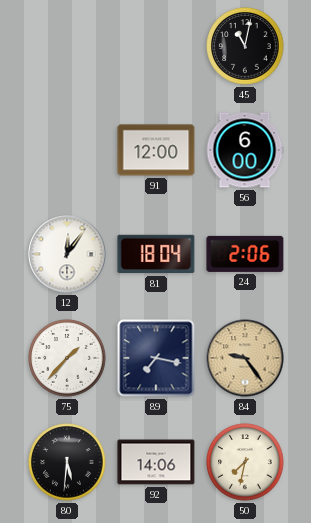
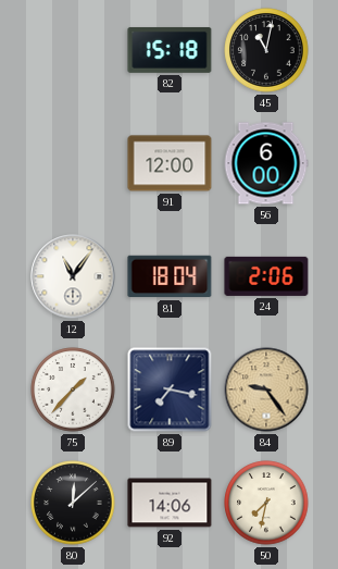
82: none -> 15:18 (170, 50)
12: 12:06 -> 11:06 (73, 276)
80: 5:31 -> 12:08 (73, 503)
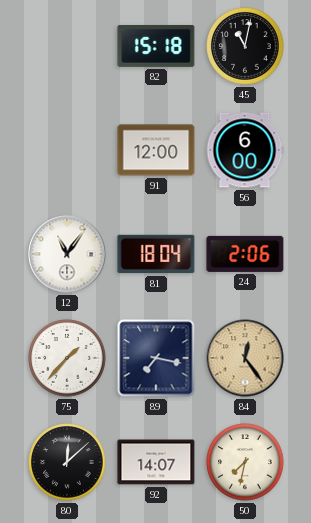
84: 9:24 -> 12:24 (245, 358)
92: 14:06 -> 14:07 (156, 462)
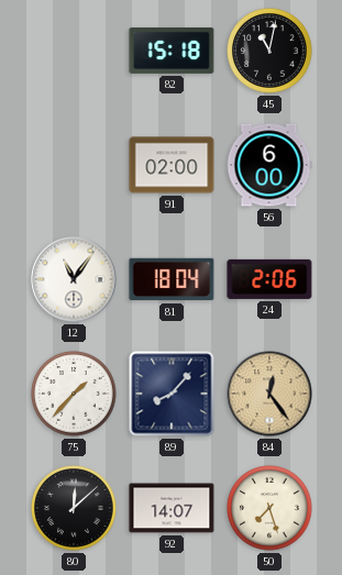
91: 12:00 -> 02:00 (172, 165)
89: 7:17 -> 8:07 (172, 394)
50: 7:32 -> 7:27 (269, 508)
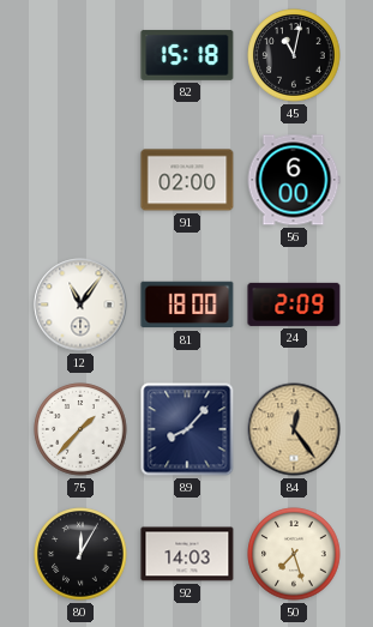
81: 18:04 -> 18:00 (187, 305)
24: 2:06 -> 2:09 (294, 305)
80: 12:08 -> 12:05 (80, 554)
92: 14:07 -> 14:03 (187, 554)
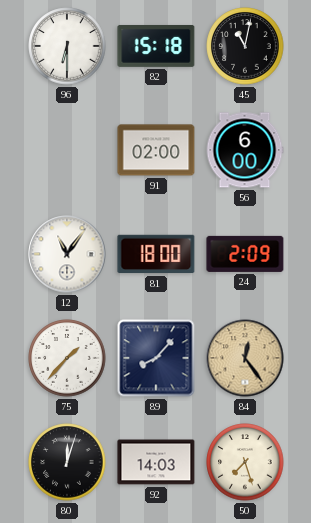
96: none -> 6:30 (67, 46)
80: 12:05 -> 12:03 (67, 462)
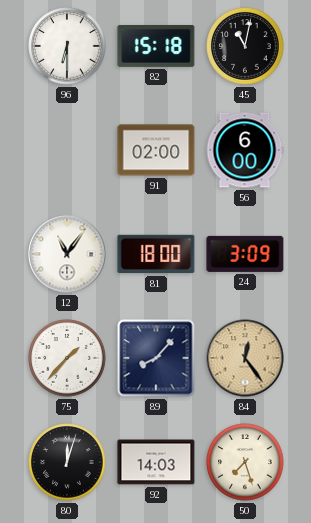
24: 2:09 -> 3:09 (245, 254)
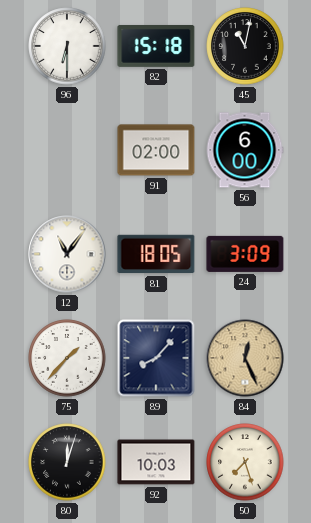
81: 18:00 -> 18:05 (156, 254)
84: 12:24 -> 12:26 (245, 358)
92: 14:03 -> 10:03 (156, 462)
